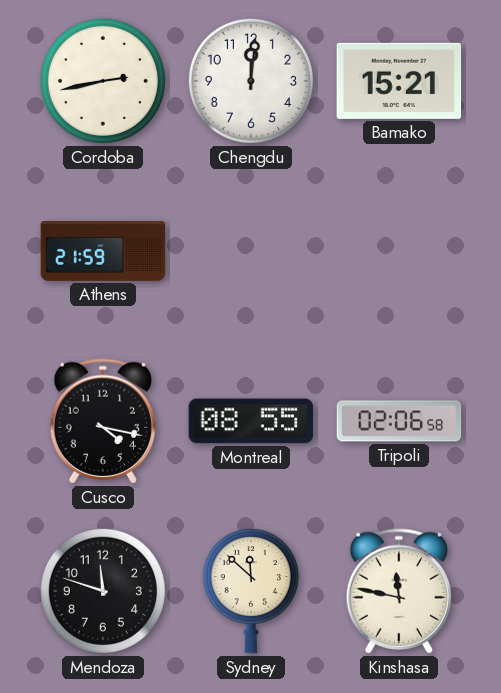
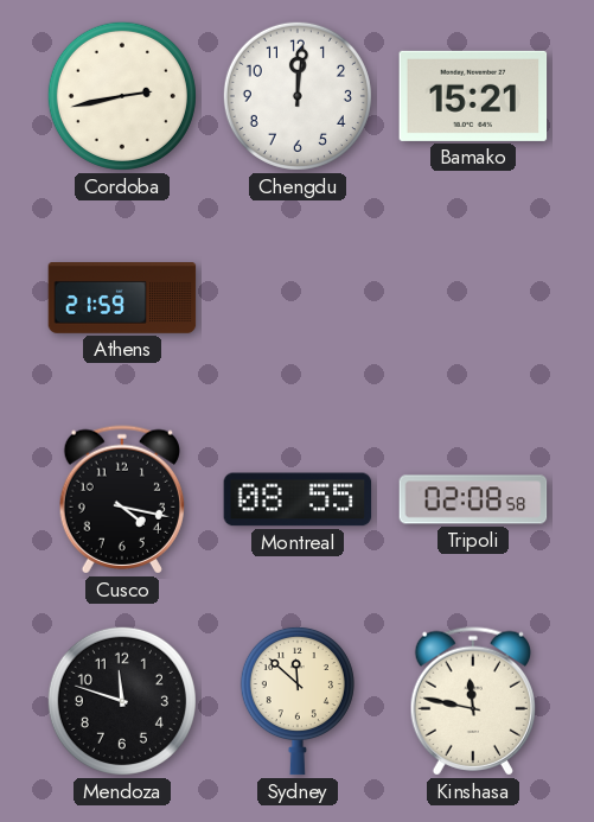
Tripoli: 02:06 -> 02:08 (473, 499)
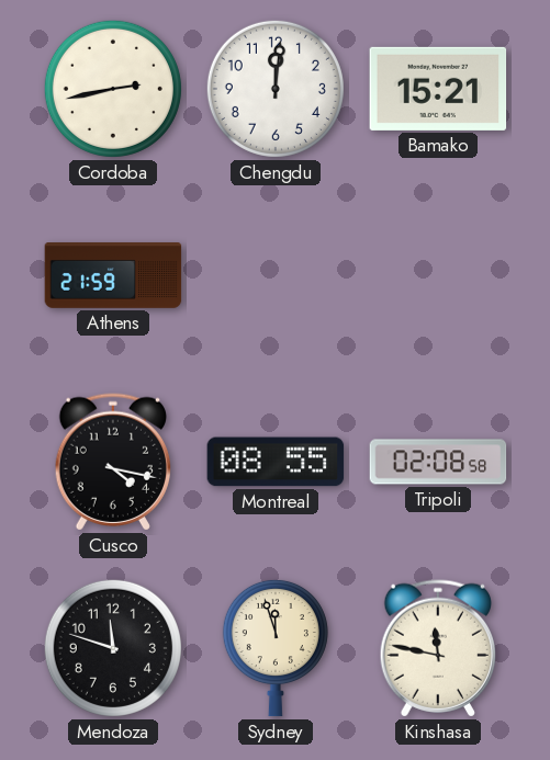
Sydney: 11:52 -> 11:57 (276, 648)
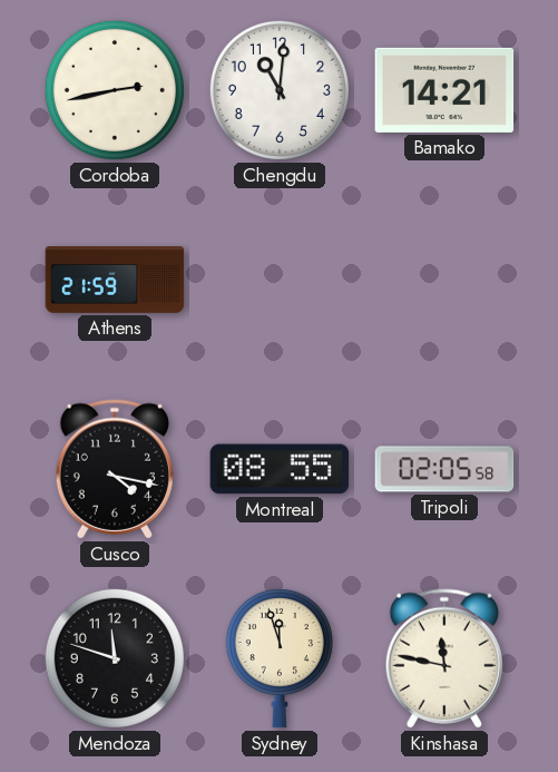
Chengdu: 12:01 -> 11:01 (280, 90)
Bamako: 15:21 -> 14:21 (444, 90)
Tripoli: 02:08 -> 02:05 (444, 469)
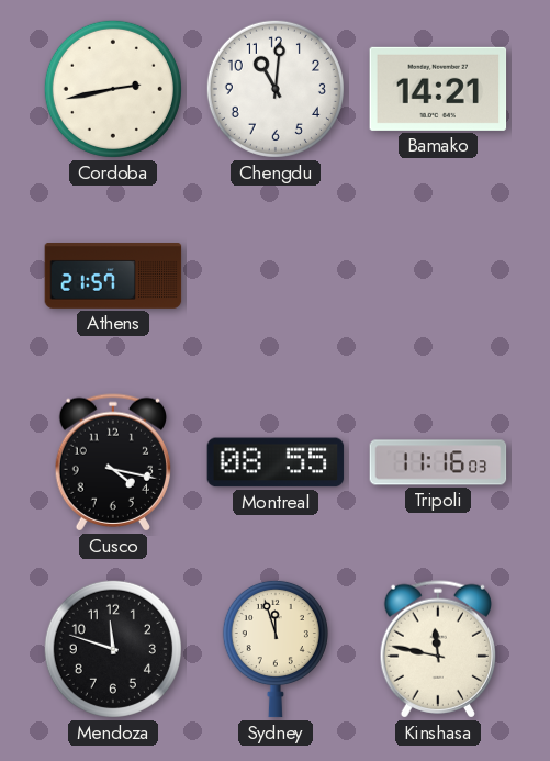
Athens: 21:59 -> 21:57 (113, 277)
Tripoli: 02:05 -> 11:16 (438, 462)
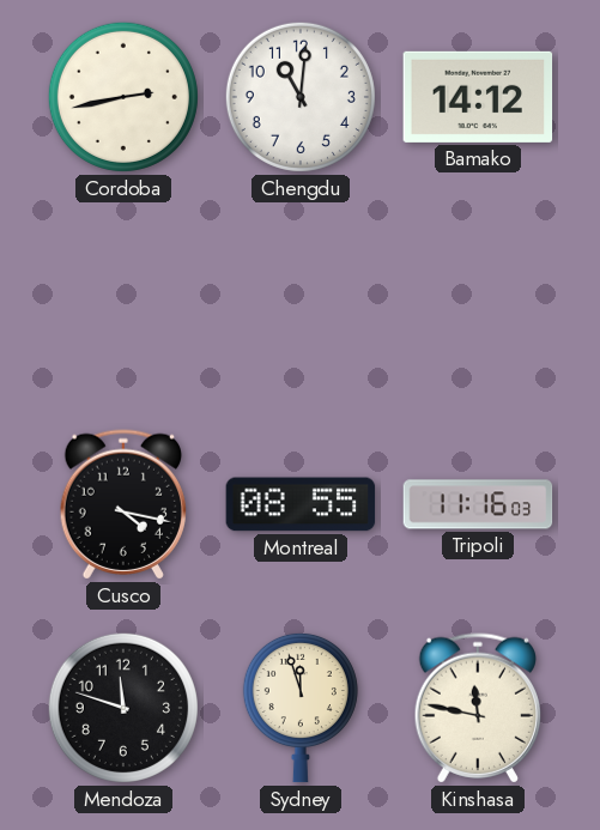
Bamako: 14:21 -> 14:12 (478, 97)
Athens: 21:57 -> none (113, 277)
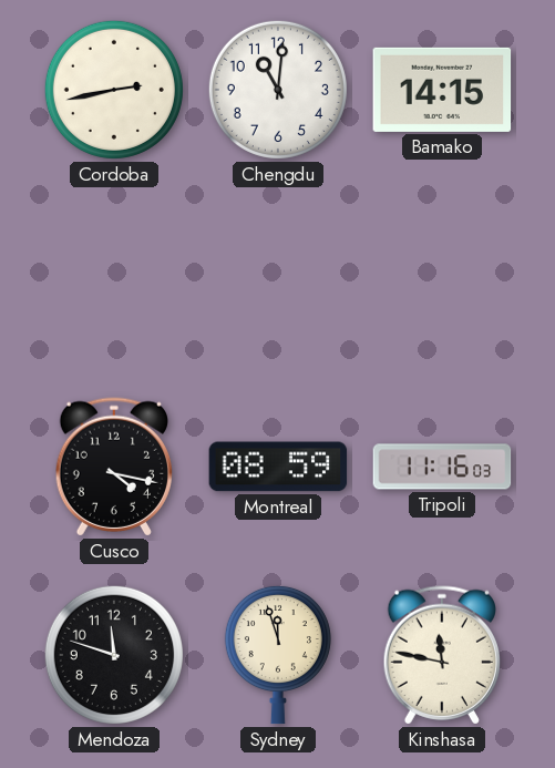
Bamako: 14:12 -> 14:15 (442, 90)
Montreal: 08:55 -> 08:59 (278, 467)
